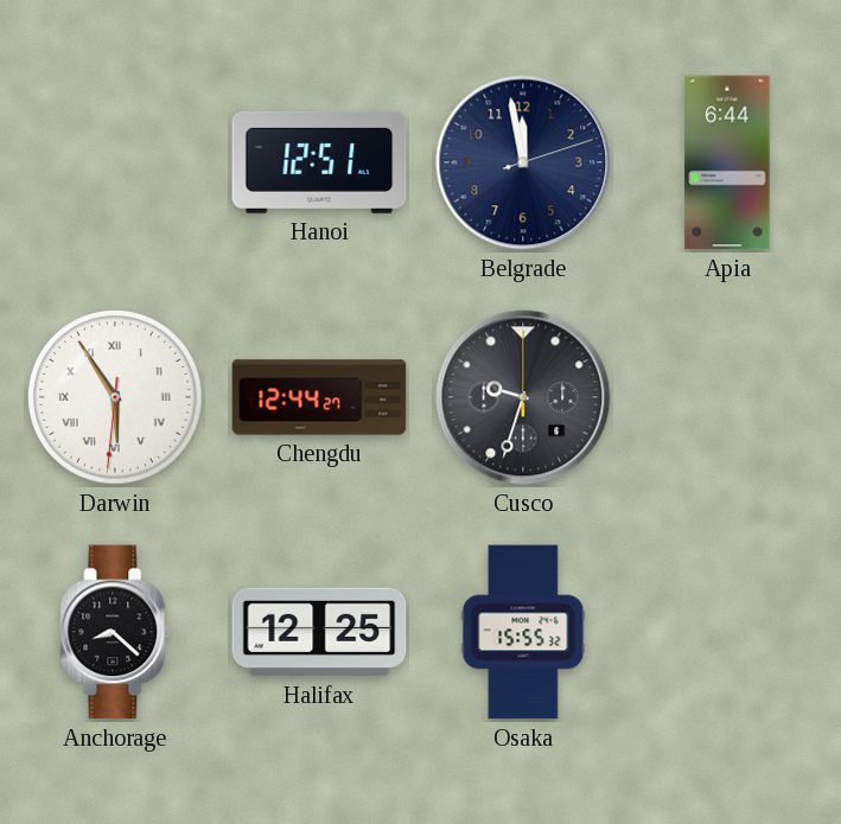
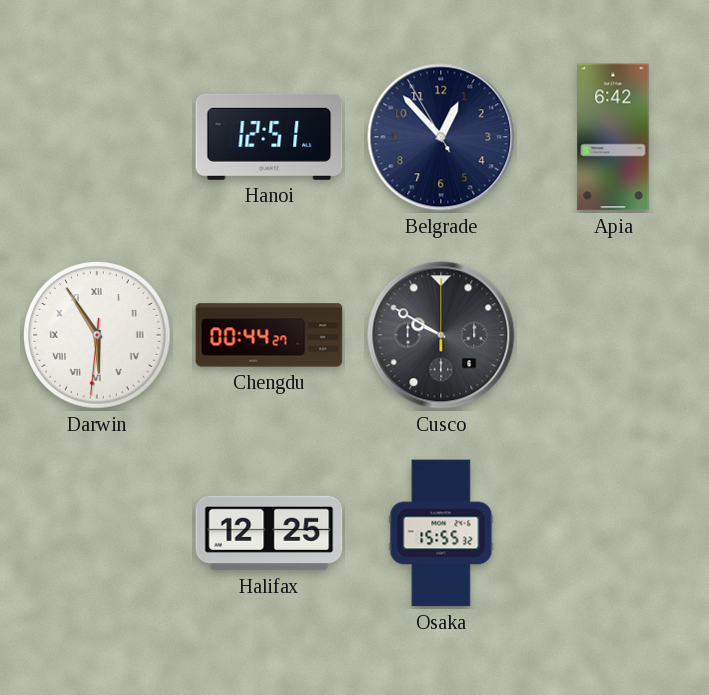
Belgrade: 11:58 -> 12:52 (441, 137)
Apia: 6:44 -> 6:42 (613, 137)
Chengdu: 12:44 -> 00:44 (269, 335)
Cusco: 9:33 -> 9:50 (441, 335)
Anchorage: 8:22 -> none (115, 632)
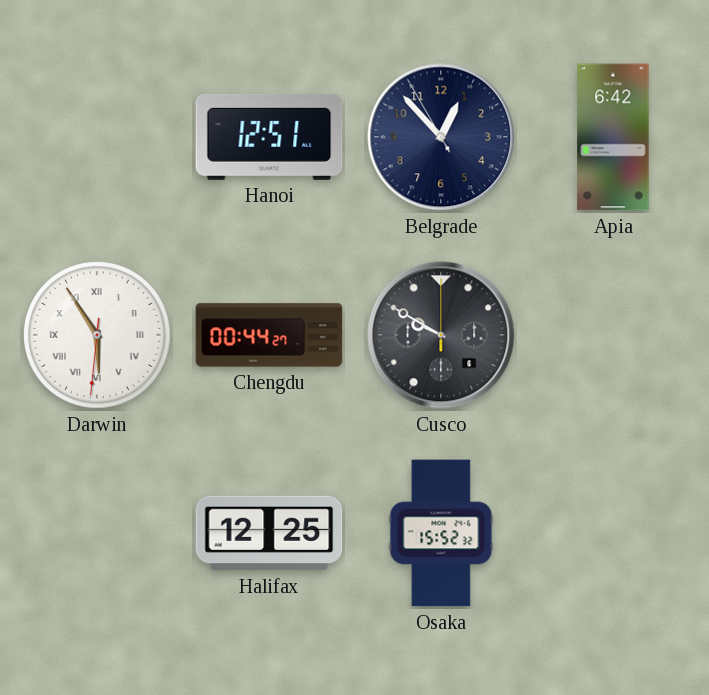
Osaka: 15:55 -> 15:52 (441, 533)
